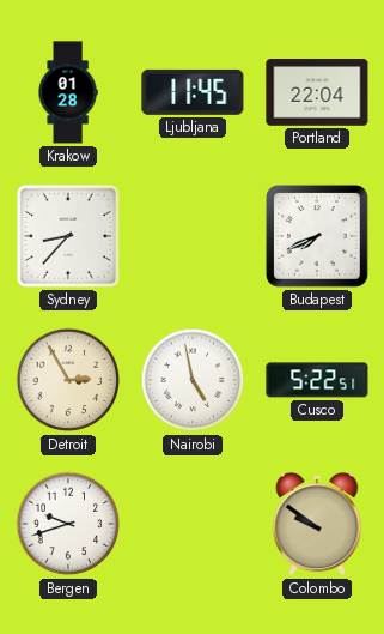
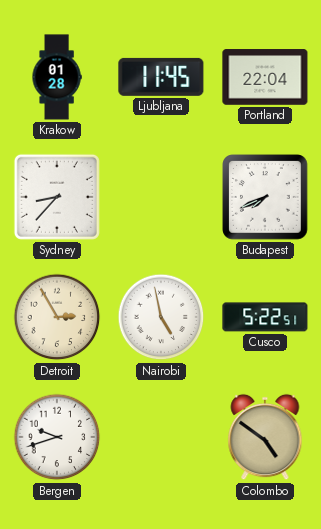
Colombo: 9:51 -> 4:51 (265, 437)
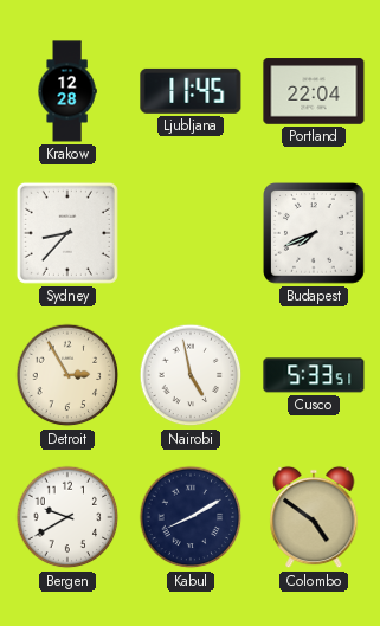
Krakow: 01:28 -> 12:28 (67, 91)
Cusco: 5:22 -> 5:33 (314, 375)
Bergen: 9:42 -> 9:40 (67, 517)
Kabul: none -> 8:10 (191, 517)
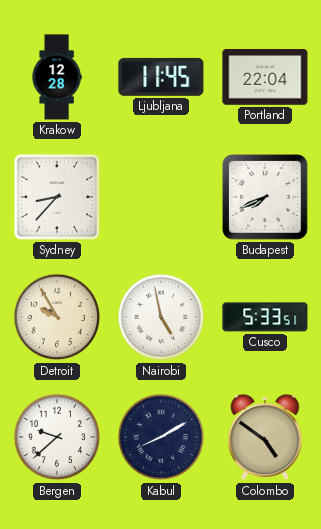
Detroit: 2:55 -> 9:55 (57, 317)
Bergen: 9:40 -> 9:38 (57, 437)
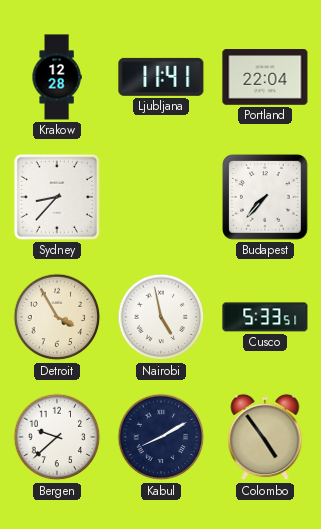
Ljubljana: 11:45 -> 11:41 (161, 77)
Budapest: 7:41 -> 7:37 (265, 197)
Detroit: 9:55 -> 3:55 (57, 317)
Colombo: 4:51 -> 4:54 (265, 437)
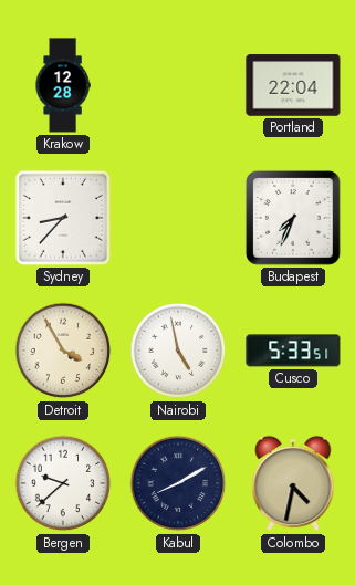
Ljubljana: 11:41 -> none (161, 77)
Budapest: 7:37 -> 7:34 (293, 218)
Colombo: 4:54 -> 4:32 (293, 483)
